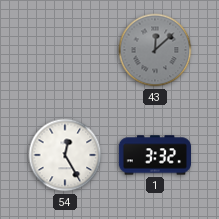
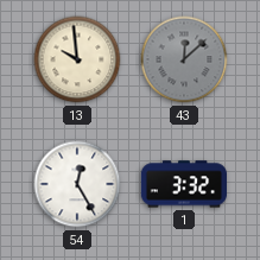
13: none -> 9:59 (77, 59)
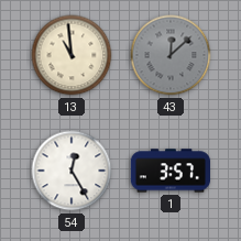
13: 9:59 -> 10:59 (72, 55)
1: 3:32 -> 3:57 (169, 171)
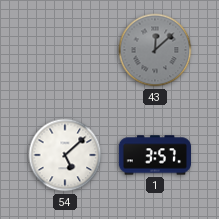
13: 10:59 -> none (72, 55)
54: 12:25 -> 5:08 (65, 155)
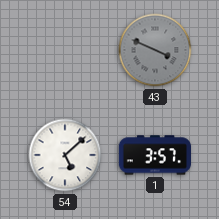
43: 12:08 -> 3:49 (155, 50)
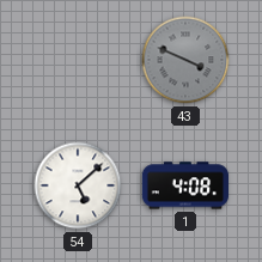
1: 3:57 -> 4:08 (184, 185)
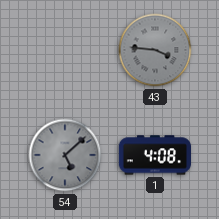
43: 3:49 -> 3:46 (155, 50)
54 dial: white -> grey (65, 155)
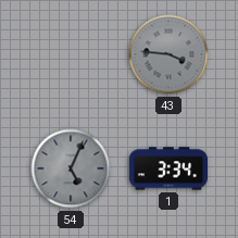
54: 5:08 -> 5:04 (71, 168)
1: 4:08 -> 3:34 (167, 168)
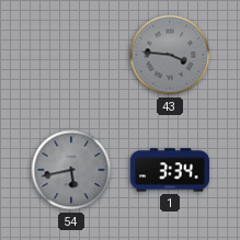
54: 5:04 -> 5:43 (71, 170)
